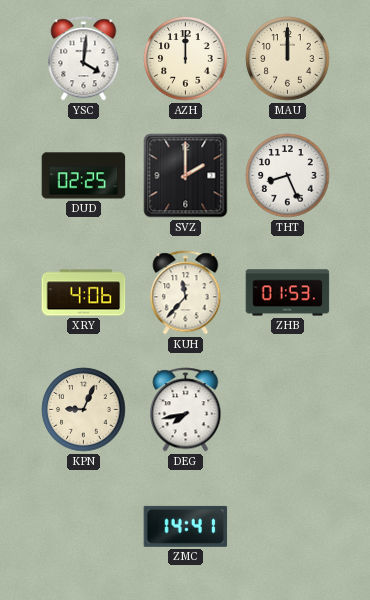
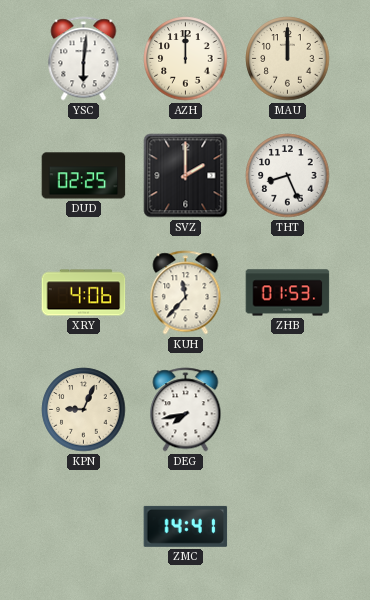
YSC: 4:01 -> 6:01 (84, 59)
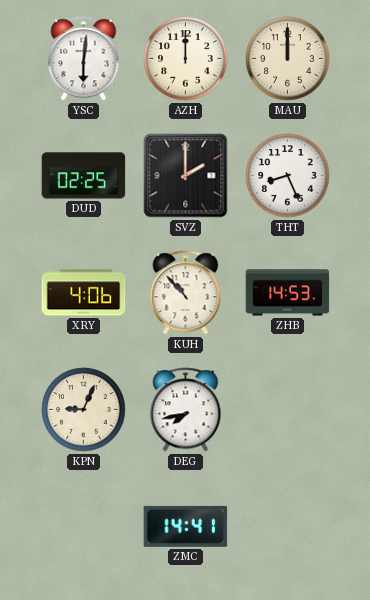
KUH: 11:37 -> 10:53 (186, 293)
ZHB: 01:53 -> 14:53 (288, 293)
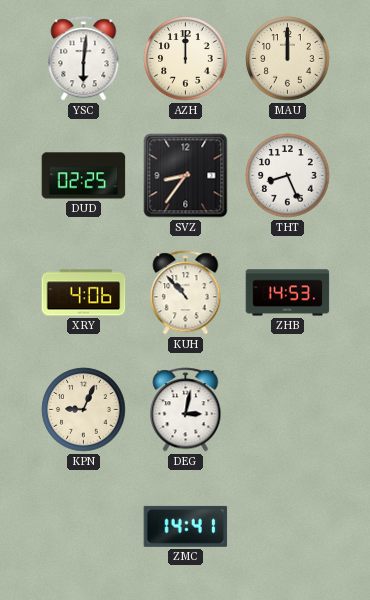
SVZ: 2:00 -> 8:36 (186, 176)
DEG: 7:43 -> 3:02 (186, 410)
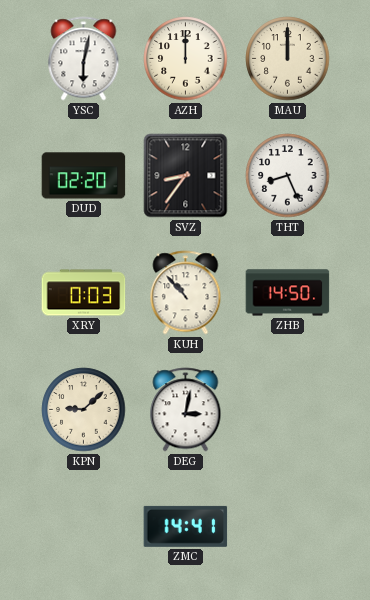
YSC: 6:01 -> 6:02 (84, 59)
DUD: 02:25 -> 02:20 (84, 176)
XRY: 4:06 -> 0:03 (84, 293)
ZHB: 14:53 -> 14:50 (288, 293)
KPN: 9:04 -> 9:08 (84, 410)
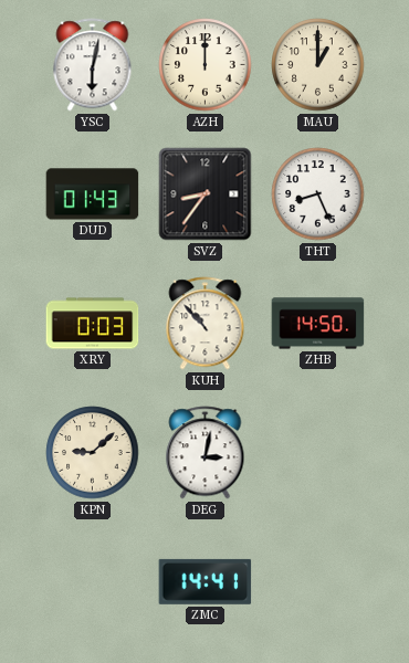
MAU: 12:00 -> 1:00 (318, 65)
DUD: 02:20 -> 01:43 (93, 194)
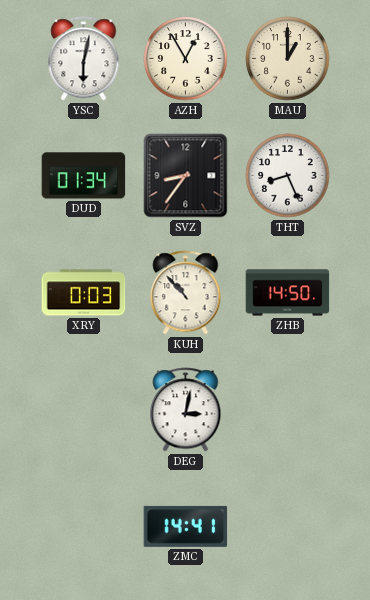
AZH: 12:00 -> 12:55 (186, 59)
DUD: 01:43 -> 01:34 (84, 176)
KPN: 9:08 -> none (93, 453)
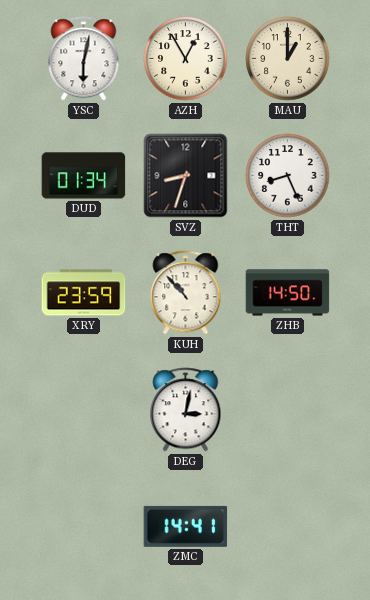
SVZ: 8:36 -> 8:33 (186, 176)
XRY: 0:03 -> 23:59 (84, 293)
